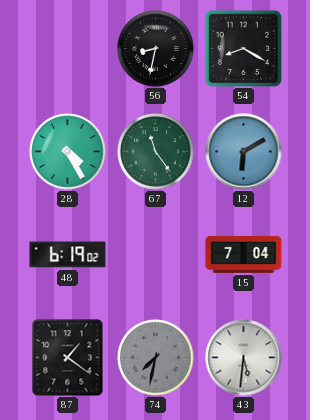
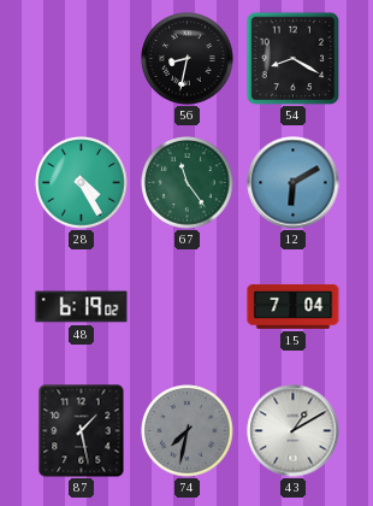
87: 1:21 -> 1:28 (82, 431)
43: 5:31 -> 1:10 (294, 431)
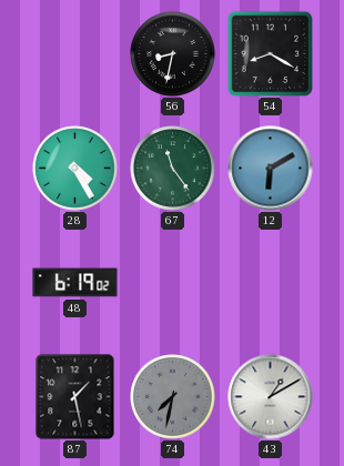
15: 7:04 -> none (294, 306)
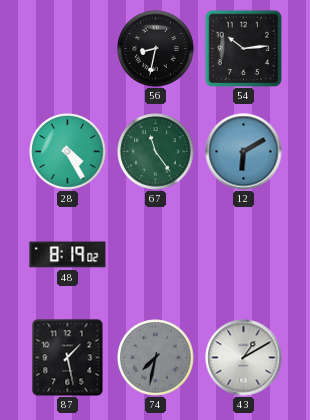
54: 8:20 -> 10:14 (243, 48)
48: 6:19 -> 8:19 (68, 255)
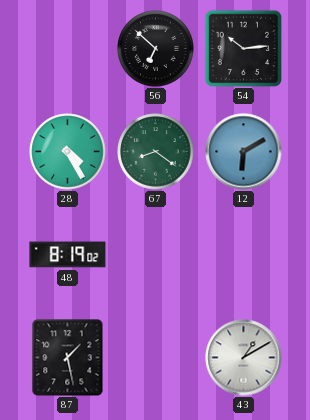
56: 8:32 -> 6:52 (156, 49)
67: 11:24 -> 8:21 (156, 152)
74: 7:32 -> none (156, 358)
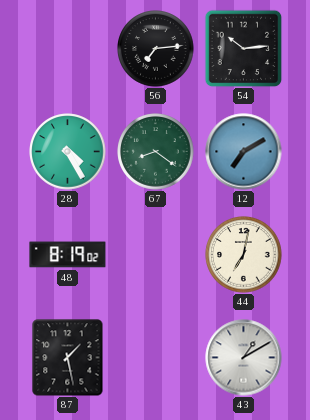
56: 6:52 -> 7:14 (156, 49)
12: 6:10 -> 7:10 (244, 152)
44: none -> 7:02 (244, 255)
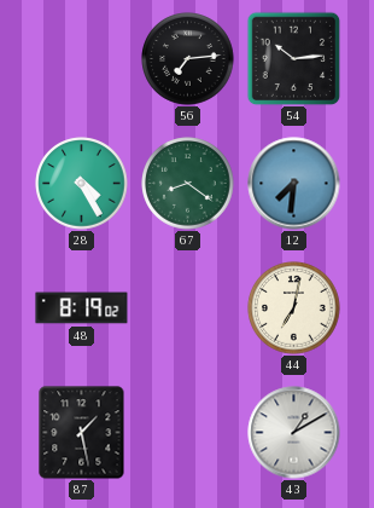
12: 7:10 -> 7:31 (294, 184)
